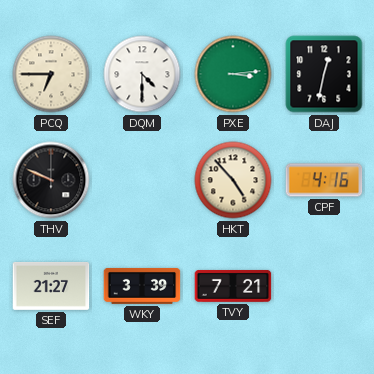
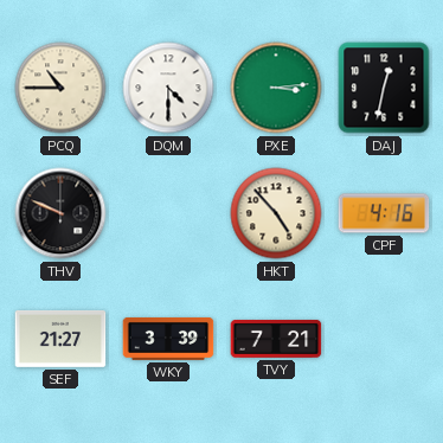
PCQ: 6:45 -> 10:45 (60, 88)
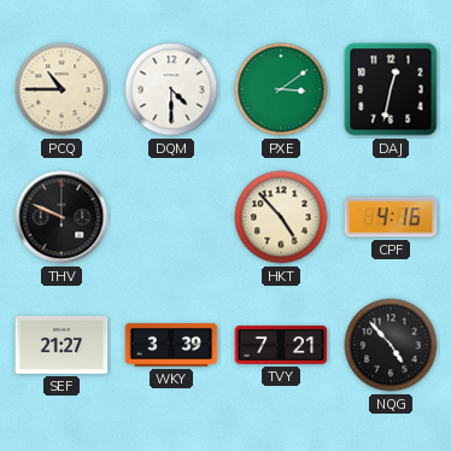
PXE: 3:14 -> 3:09 (281, 89)
NQG: none -> 4:53 (391, 345)
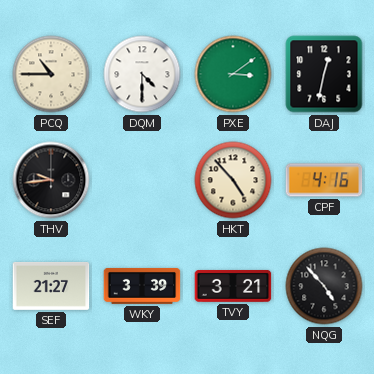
THV: 9:49 -> 9:44 (51, 180)
TVY: 7:21 -> 3:21 (233, 286)
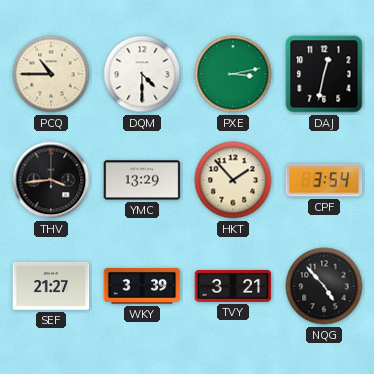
PXE: 3:09 -> 3:13 (233, 74)
THV: 9:44 -> 3:44 (51, 180)
YMC: none -> 13:29 (142, 180)
HKT: 4:53 -> 1:53 (233, 180)
CPF: 4:16 -> 3:54 (324, 180)
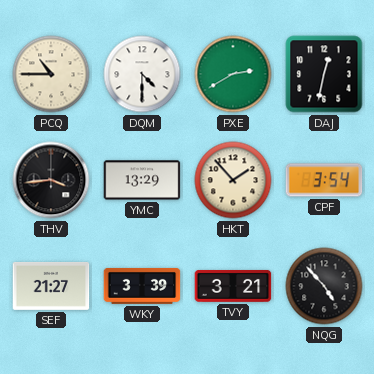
PXE: 3:13 -> 2:40 (233, 74)
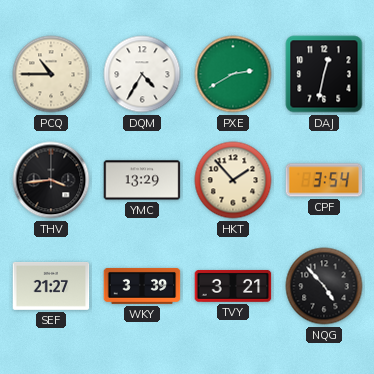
DQM: 4:30 -> 4:35 (142, 74)
